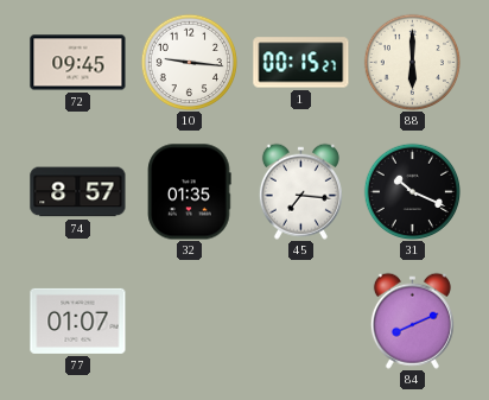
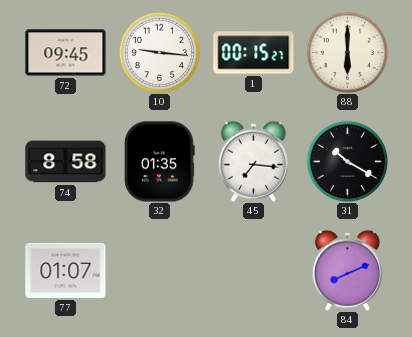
74: 8:57 -> 8:58 (66, 162)
31: 10:19 -> 10:20 (347, 161)
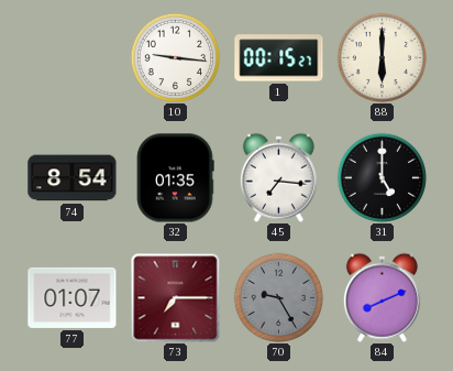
72: 09:45 -> none (66, 53)
74: 8:58 -> 8:54 (73, 178)
31: 10:20 -> 5:00 (382, 177)
73: none -> 7:15 (175, 297)
70: none -> 9:25 (278, 297)
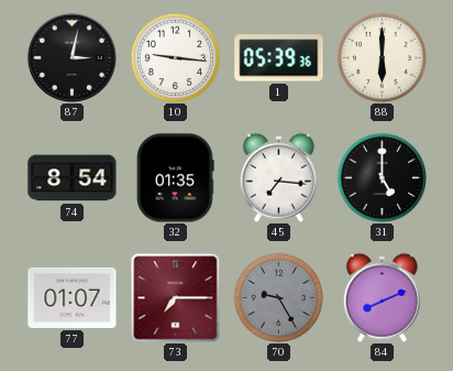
87: none -> 3:02 (71, 57)
1: 00:15 -> 05:39 (279, 58)
